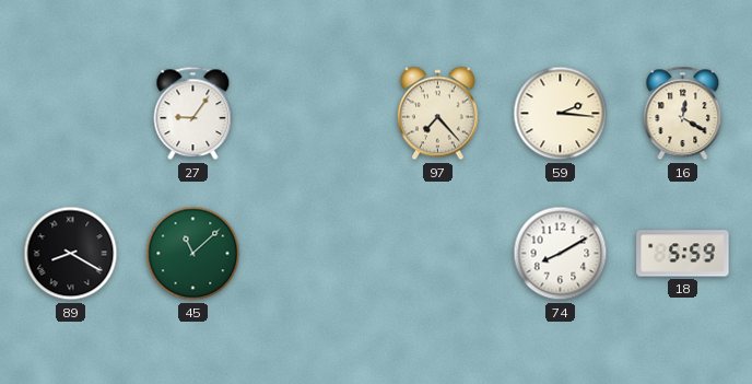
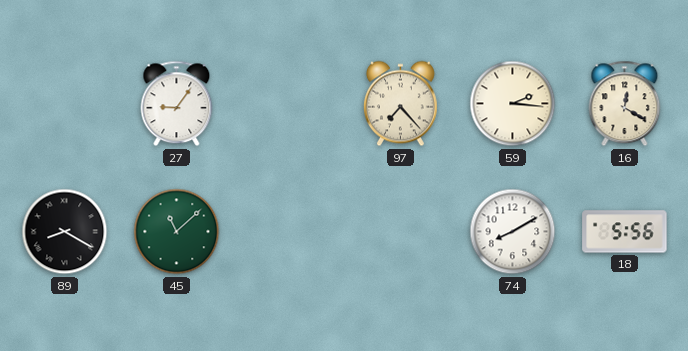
18: 5:59 -> 5:56 (625, 232)
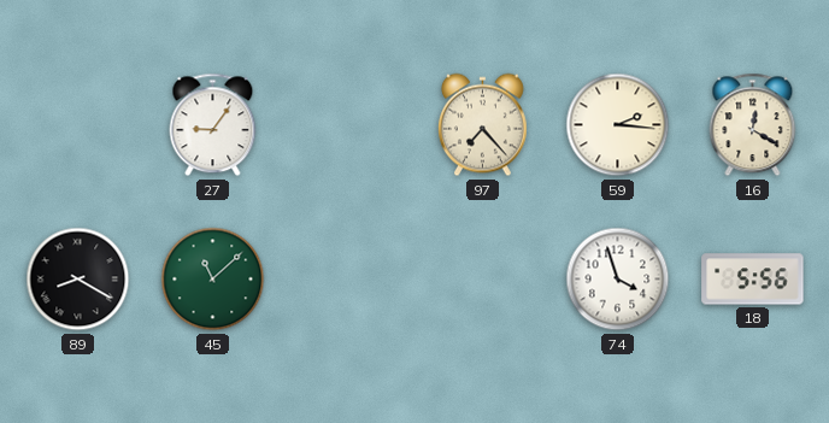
74: 8:10 -> 3:57 (618, 280)
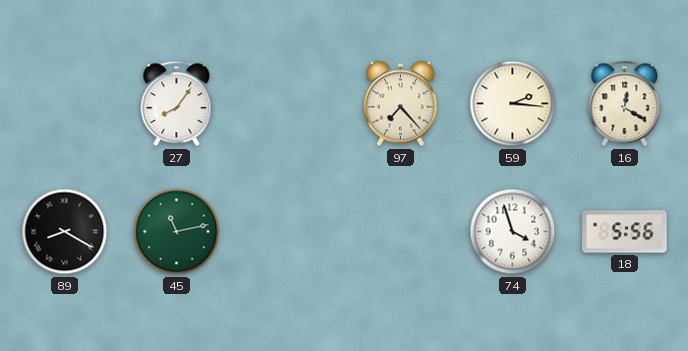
27: 9:06 -> 8:06 (177, 104)
45: 11:08 -> 11:13 (177, 232)
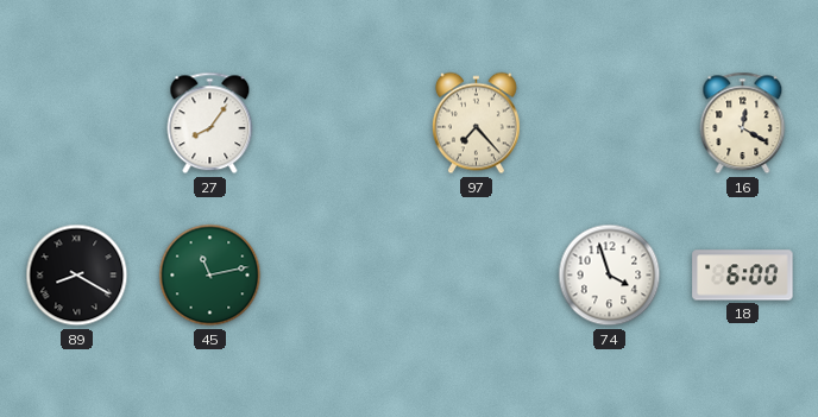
59: 2:16 -> none (513, 104)
18: 5:56 -> 6:00 (743, 276)
